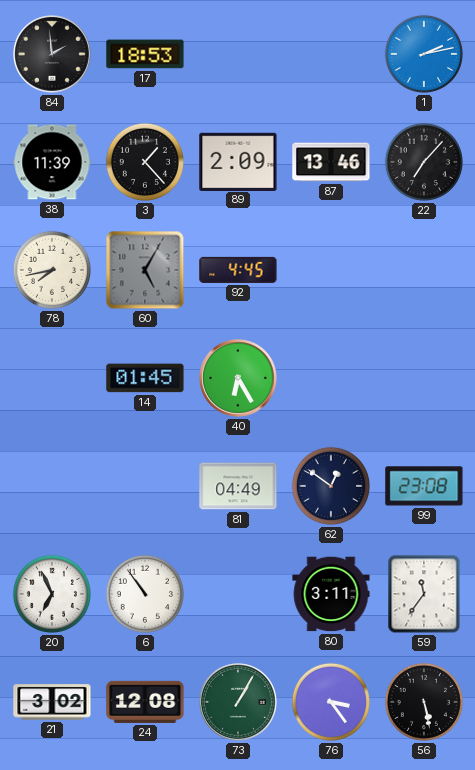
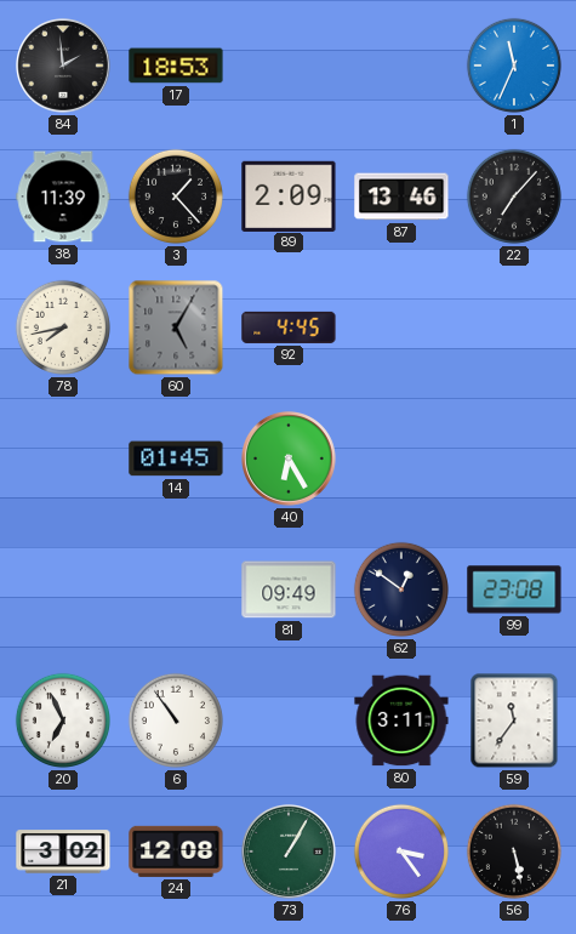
1: 2:13 -> 11:34 (514, 66)
81: 04:49 -> 09:49 (289, 590)
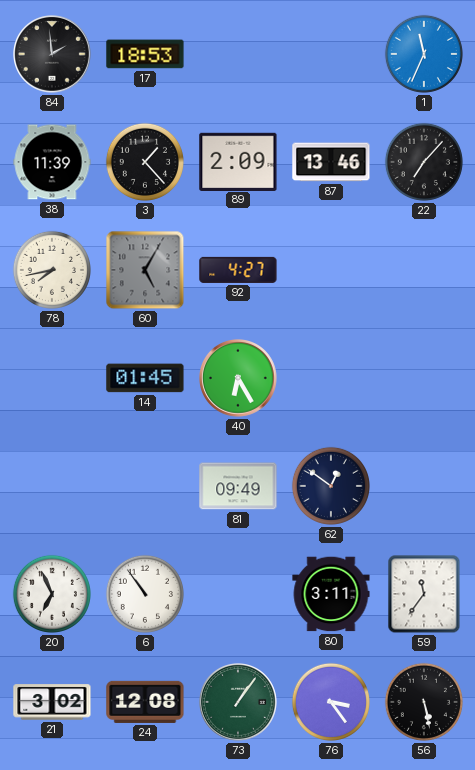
92: 4:45 -> 4:27 (238, 270)
99: 23:08 -> none (514, 590)
73: 1:05 -> 1:06 (239, 703)
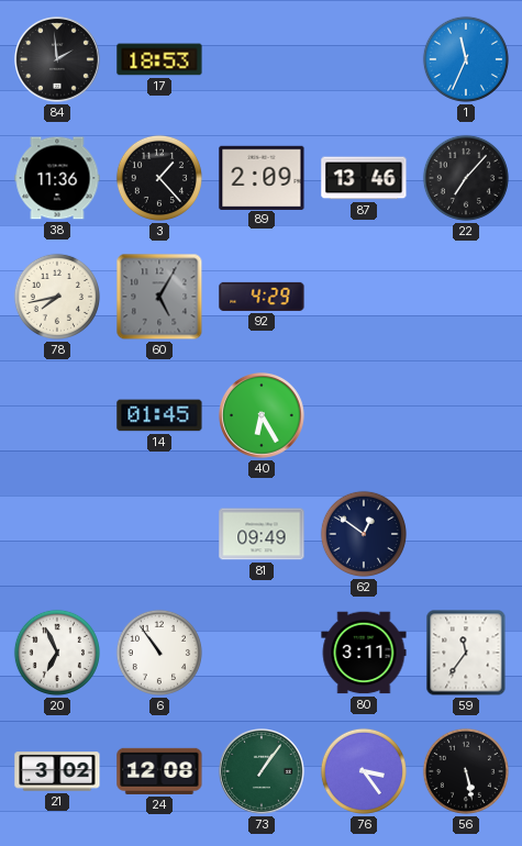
38: 11:39 -> 11:36 (57, 178)
92: 4:27 -> 4:29 (262, 297)
